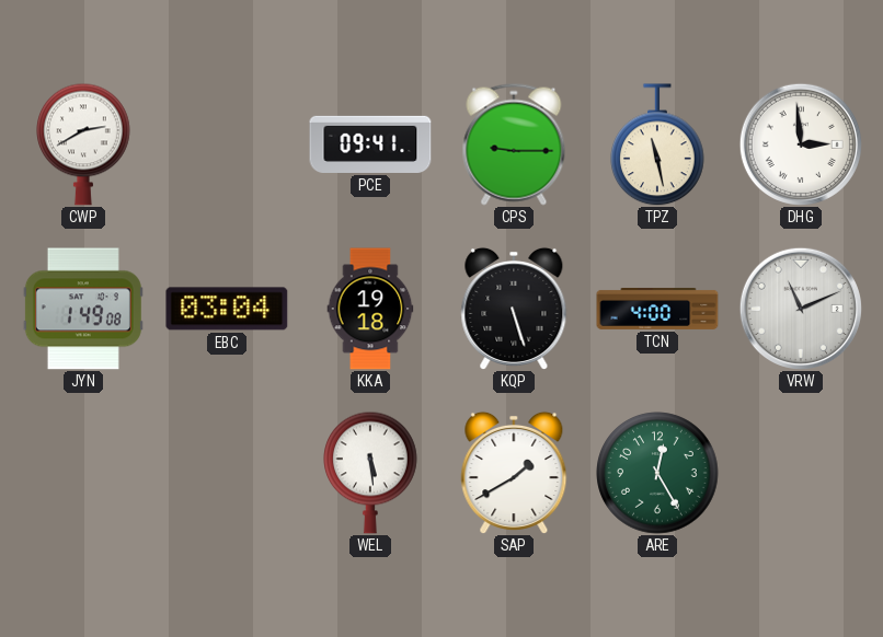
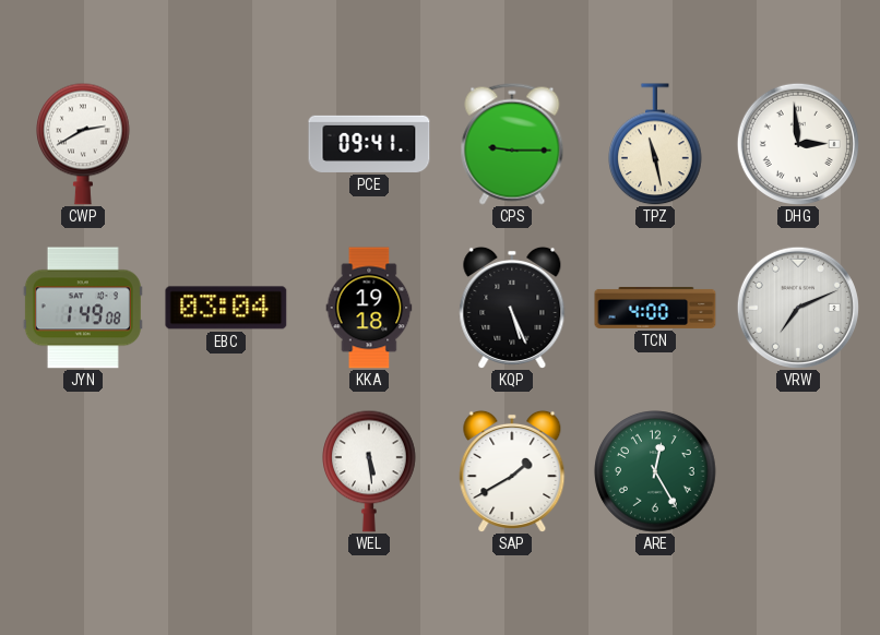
KQP: 5:27 -> 5:26 (512, 307)
VRW: 11:11 -> 7:11 (798, 308)
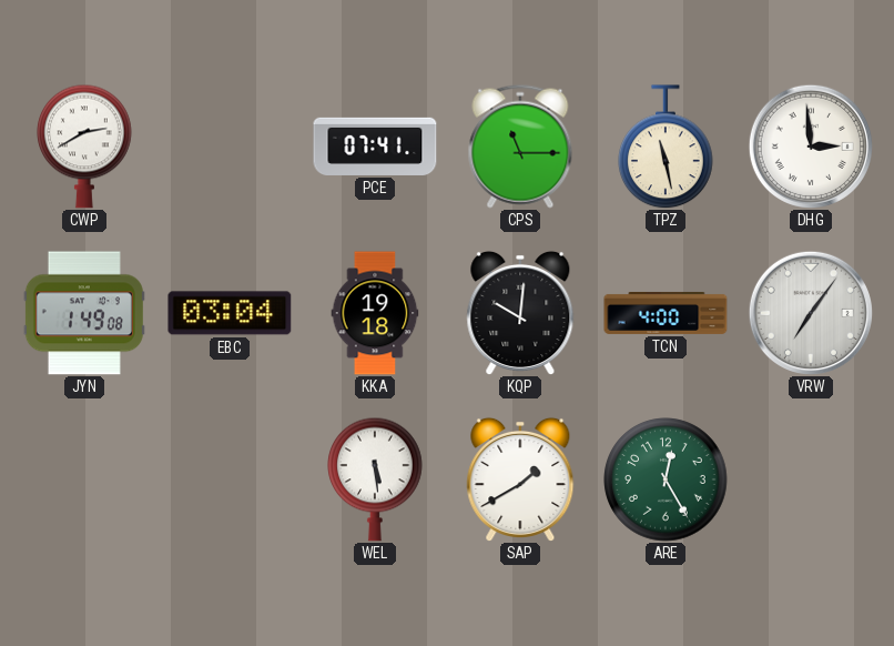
PCE: 09:41 -> 07:41 (375, 147)
CPS: 9:15 -> 11:15 (520, 147)
KQP: 5:26 -> 10:01 (520, 312)
VRW: 7:11 -> 7:06 (811, 313)
